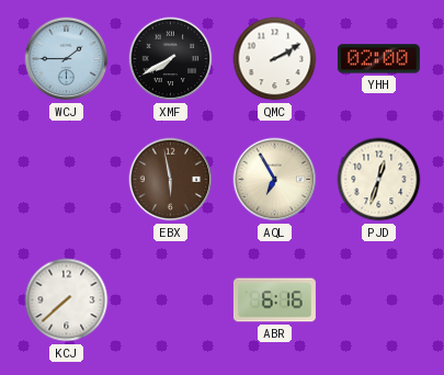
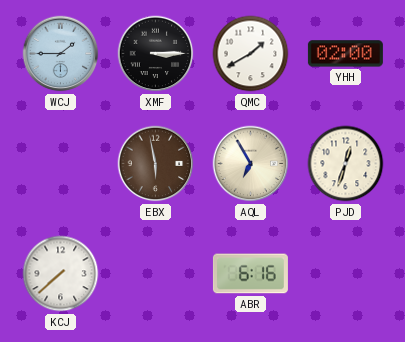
XMF: 7:40 -> 3:15 (156, 54)
QMC: 2:10 -> 1:40 (251, 54)
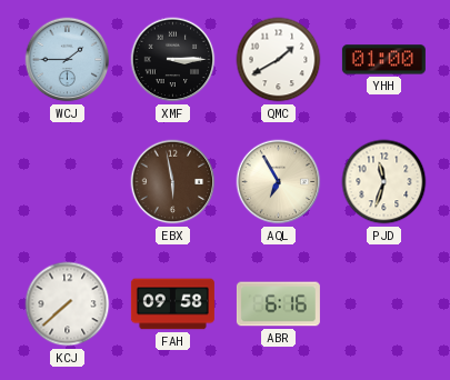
YHH: 02:00 -> 01:00 (383, 60)
PJD: 12:33 -> 11:33 (384, 182)
FAH: none -> 09:58 (172, 304)
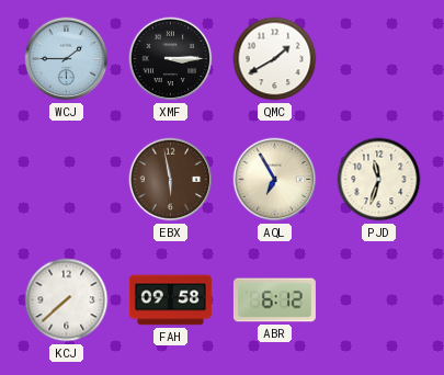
YHH: 01:00 -> none (383, 60)
ABR: 6:16 -> 6:12 (274, 300)
